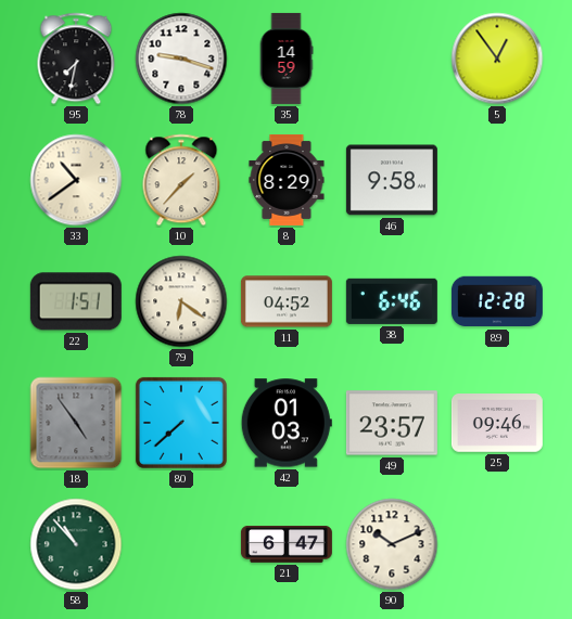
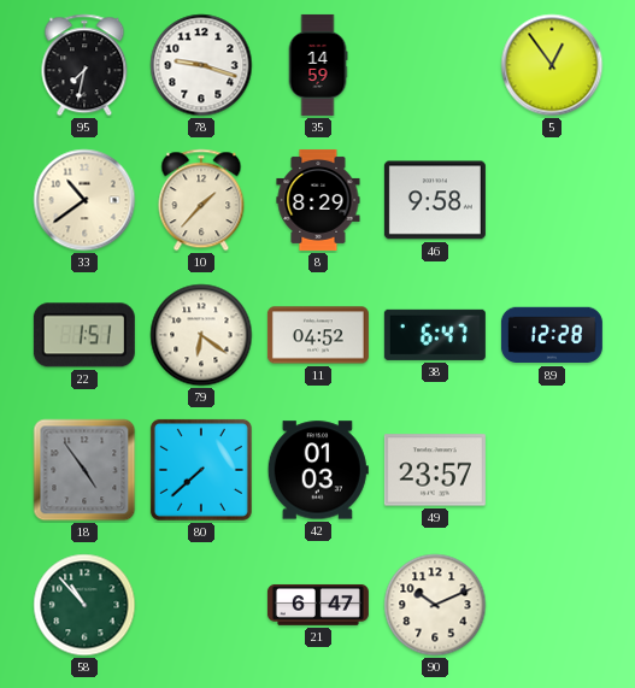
38: 6:46 -> 6:47 (435, 335)
25: 09:46 -> none (497, 424)
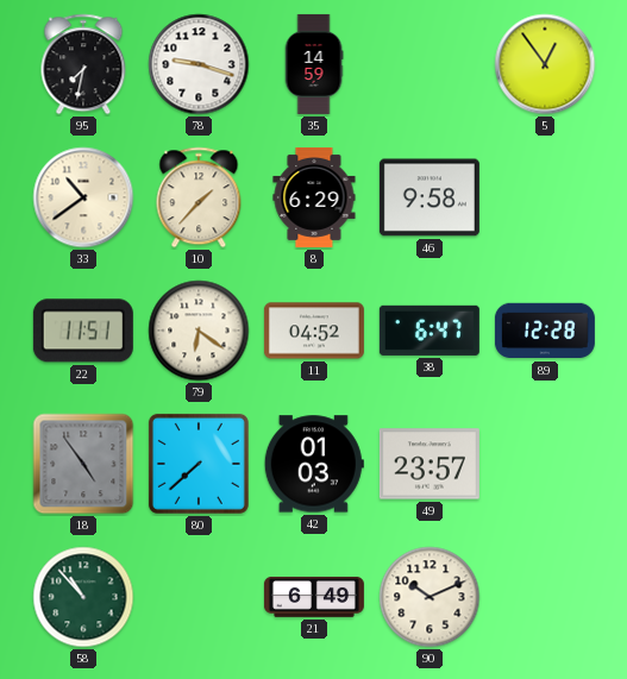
8: 8:29 -> 6:29 (314, 197)
22: 1:51 -> 11:51 (83, 331)
21: 6:47 -> 6:49 (314, 597)
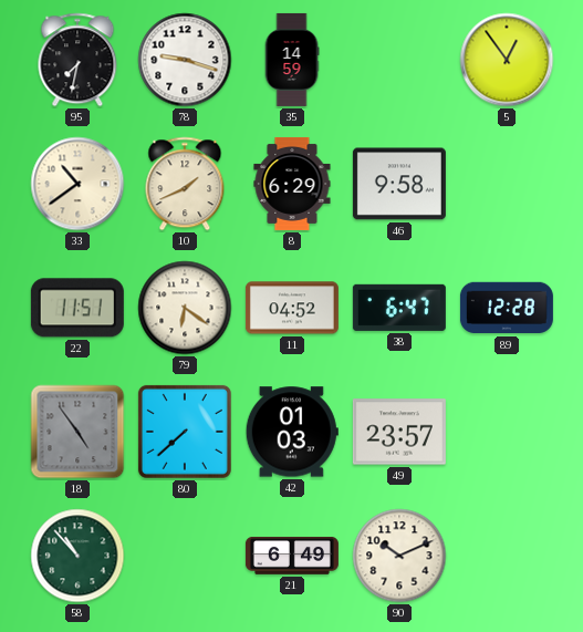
10: 1:37 -> 1:41 (185, 184)
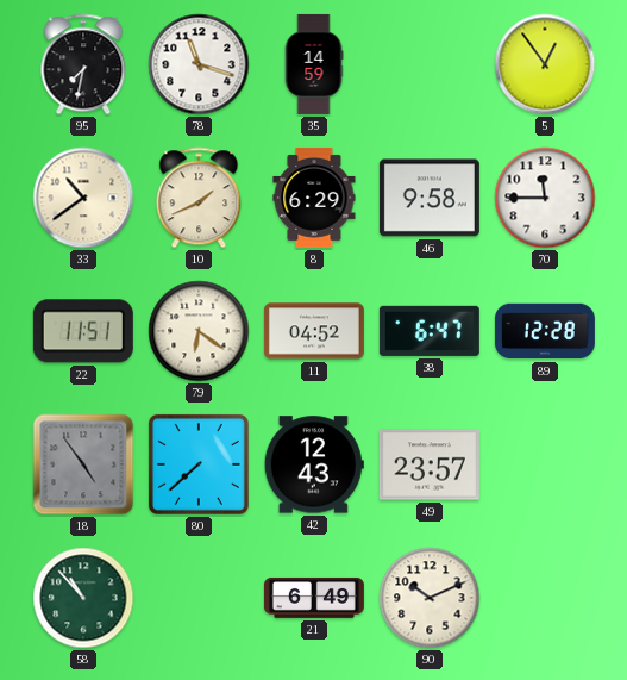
78: 9:18 -> 11:18 (199, 64)
70: none -> 11:45 (545, 198)
42: 01:03 -> 12:43 (314, 464)
